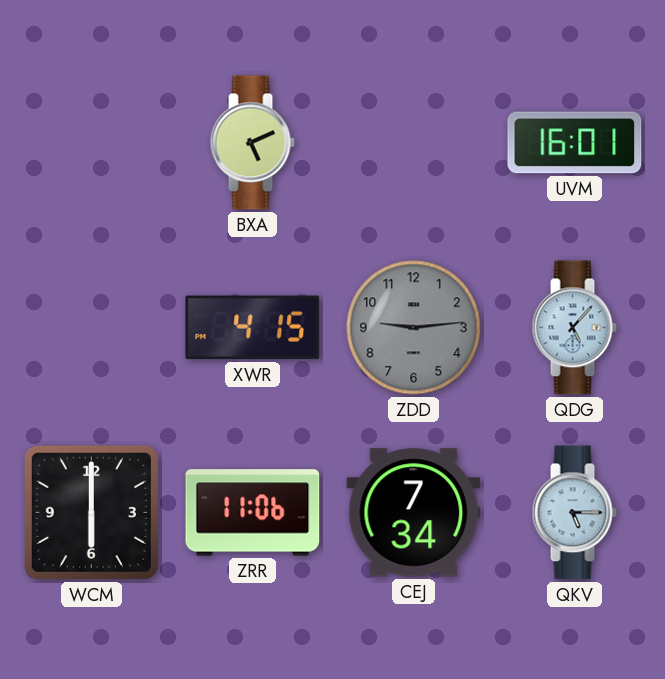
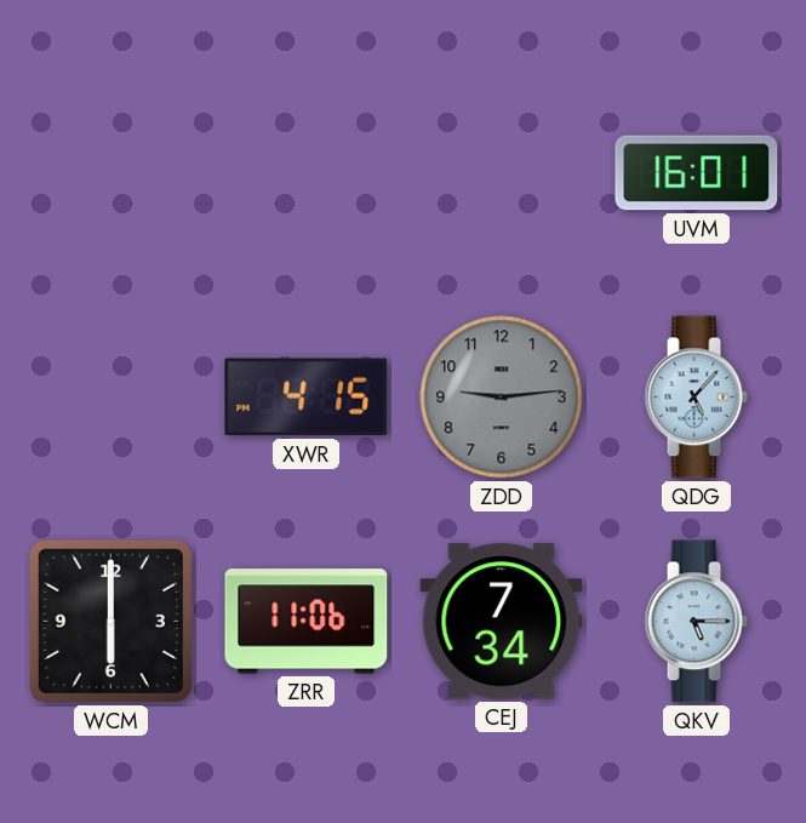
BXA: 5:11 -> none (252, 143)
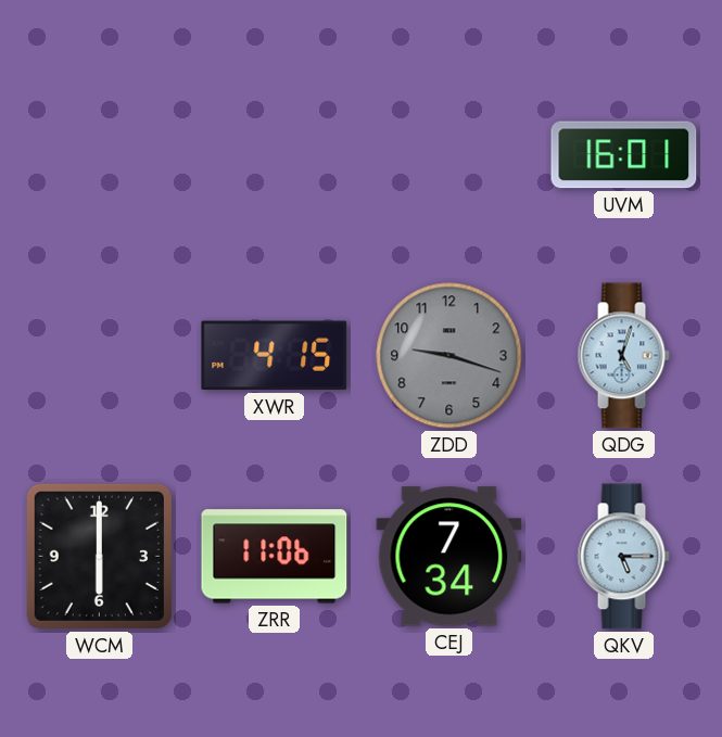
ZDD: 9:14 -> 9:18 (449, 356)
QDG: 5:07 -> 5:03 (623, 356)
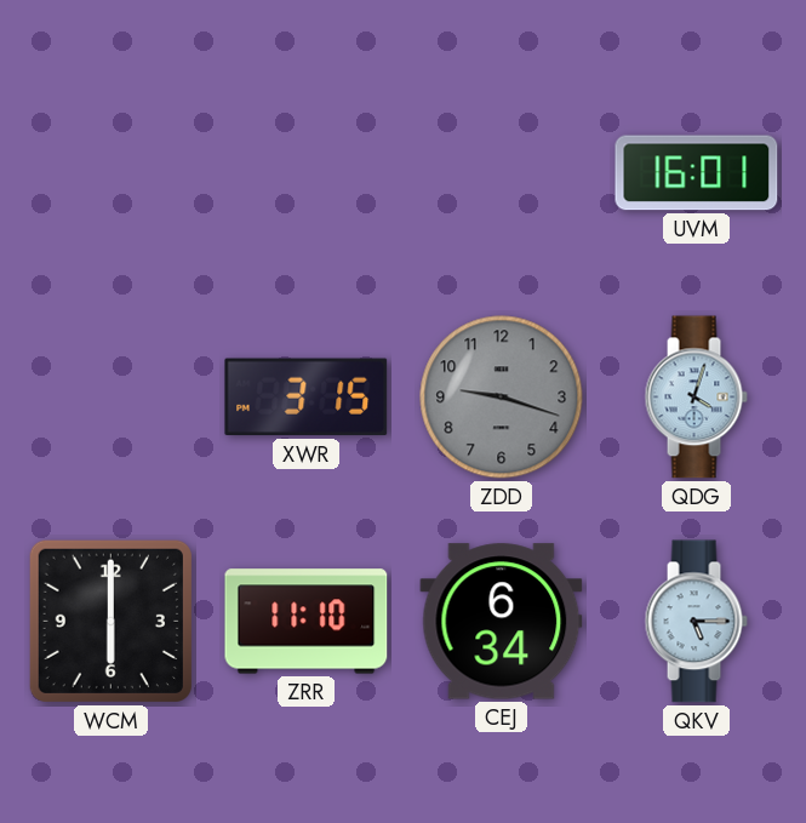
XWR: 4:15 -> 3:15 (307, 398)
QDG: 5:03 -> 4:03 (696, 398)
ZRR: 11:06 -> 11:10 (307, 622)
CEJ: 7:34 -> 6:34 (502, 622)
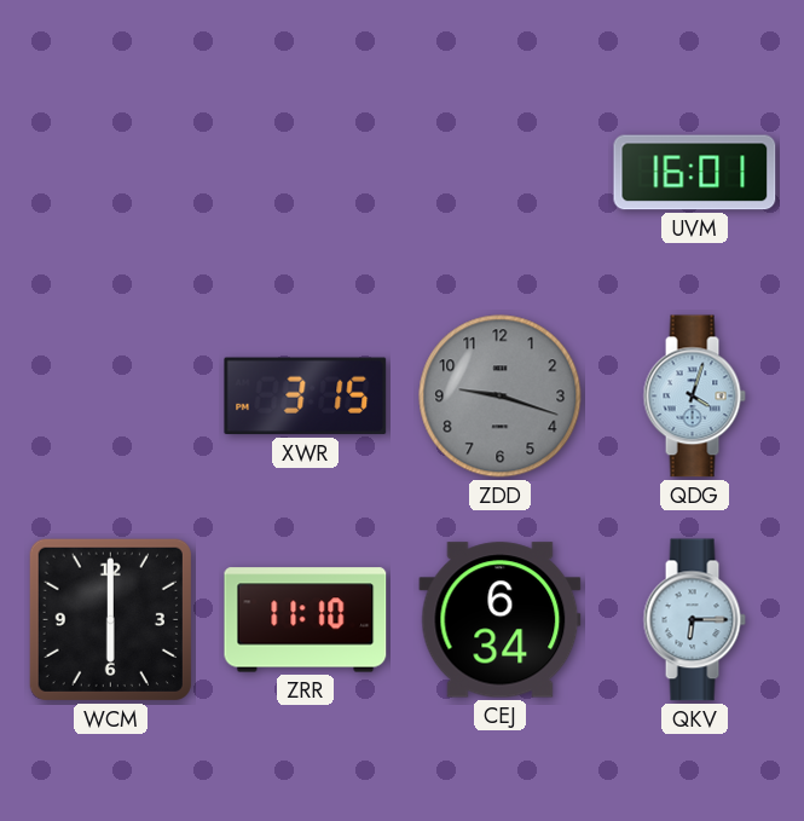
QKV: 5:15 -> 6:15 (694, 620)
